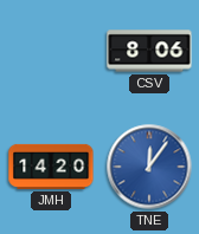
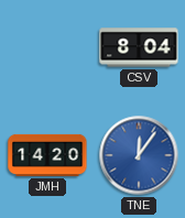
CSV: 8:06 -> 8:04 (139, 47)
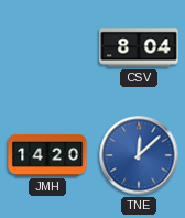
TNE: 12:06 -> 12:08 (139, 155)
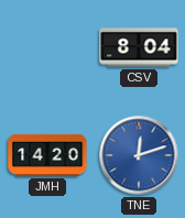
TNE: 12:08 -> 12:12 (139, 155)
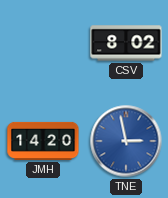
CSV: 8:04 -> 8:02 (126, 43)
TNE: 12:12 -> 2:58 (126, 141)
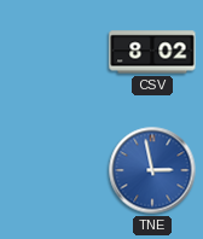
JMH: 14:20 -> none (43, 141)
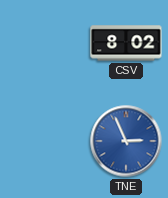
TNE: 2:58 -> 2:56 (126, 141)
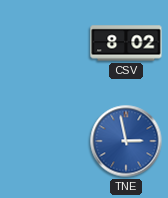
TNE: 2:56 -> 2:58 (126, 141)
